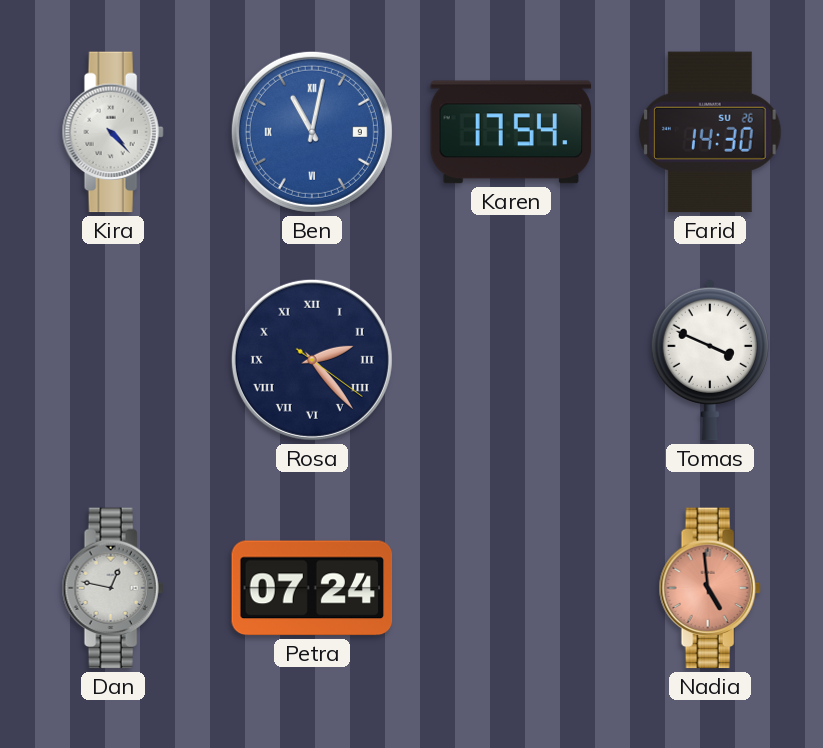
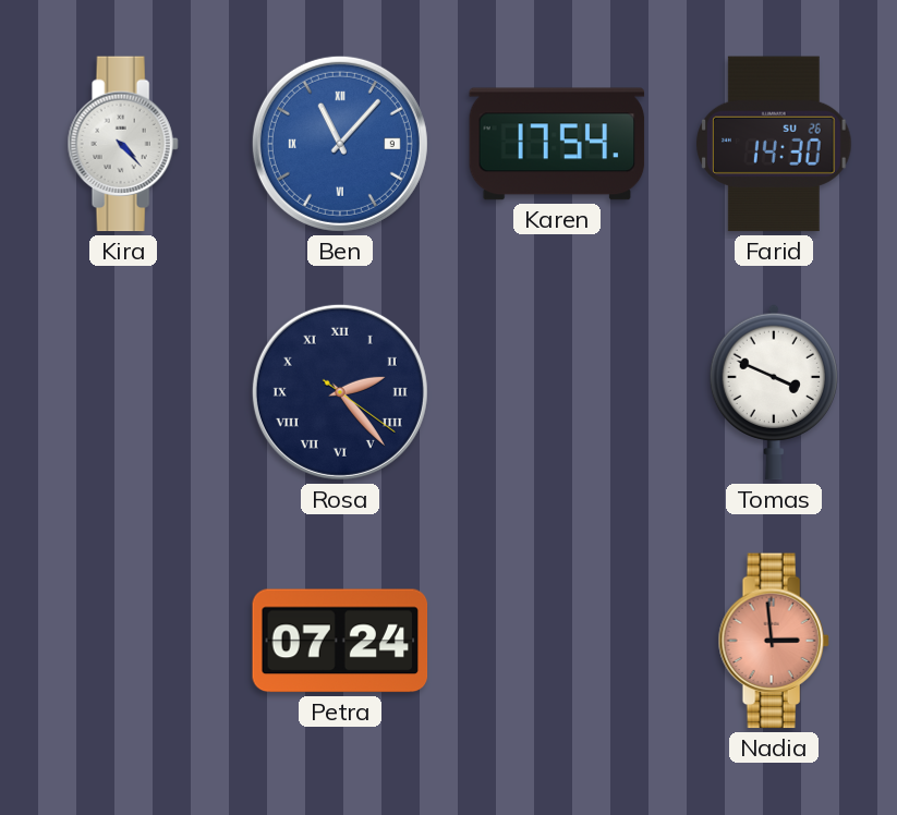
Ben: 11:02 -> 11:07 (340, 144)
Dan: 12:47 -> none (113, 588)
Nadia: 4:59 -> 2:59 (774, 641)
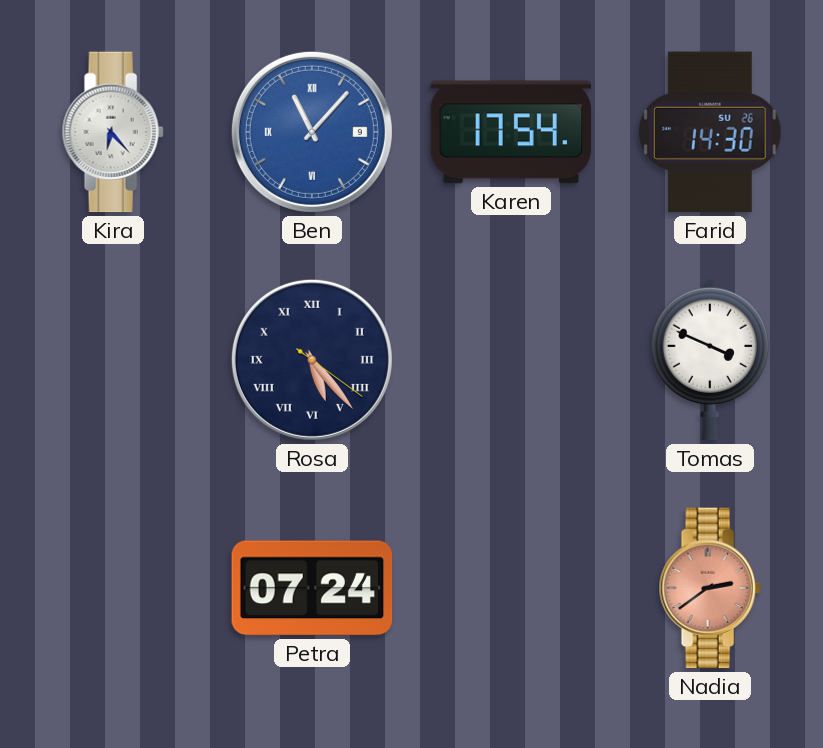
Kira: 4:23 -> 6:23 (113, 132)
Rosa: 2:23 -> 5:23 (312, 360)
Nadia: 2:59 -> 2:39 (710, 588)
